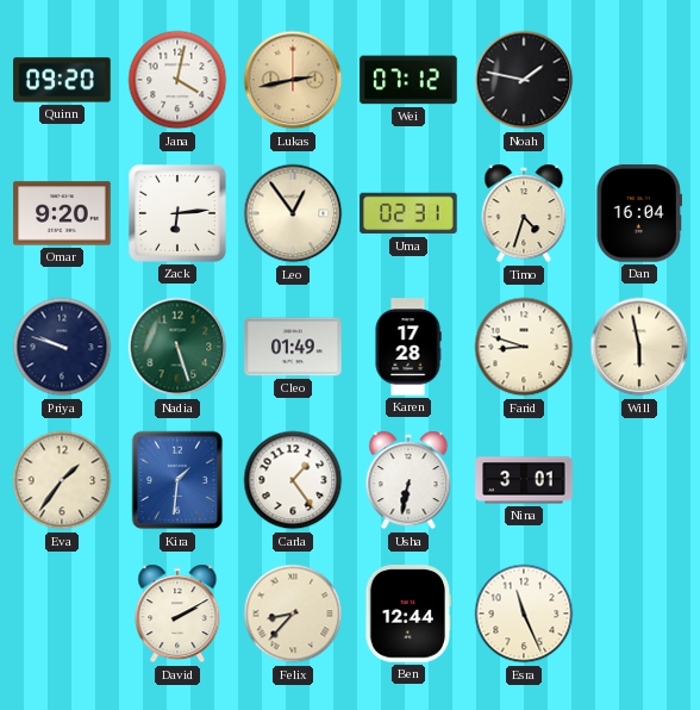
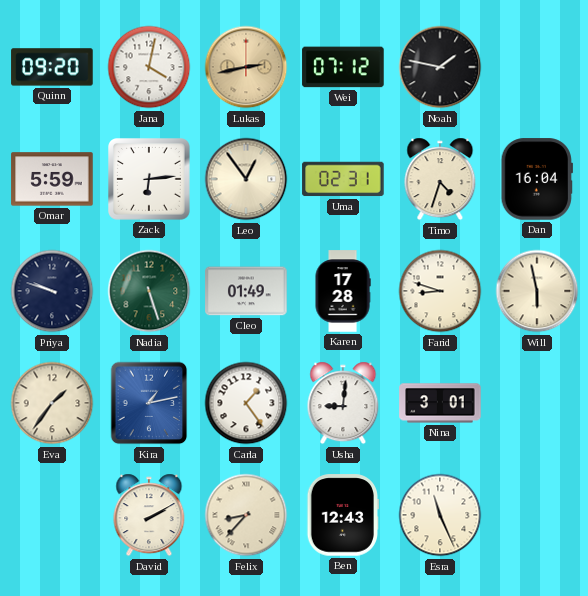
Omar: 9:20 -> 5:59 (52, 179)
Kira: 1:31 -> 1:13 (149, 403)
Usha: 6:32 -> 9:01 (343, 403)
Ben: 12:44 -> 12:43 (343, 515)
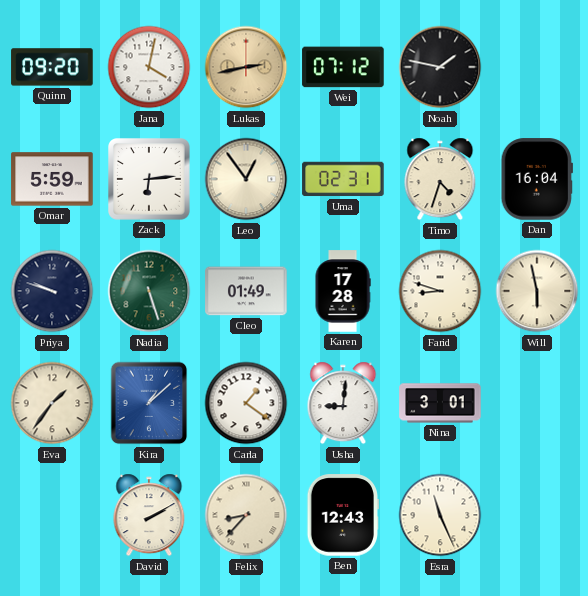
Kira: 1:13 -> 1:08 (149, 403)
Carla: 1:24 -> 1:21 (246, 403)
